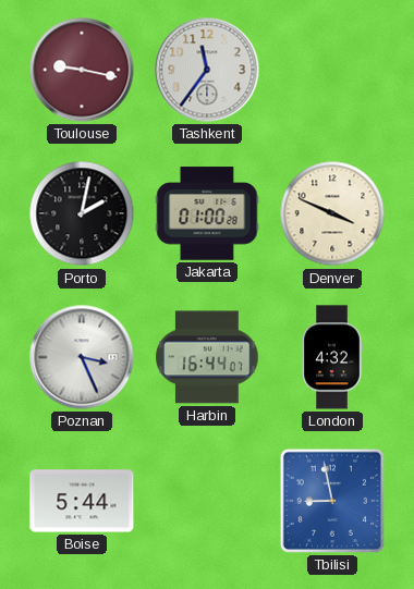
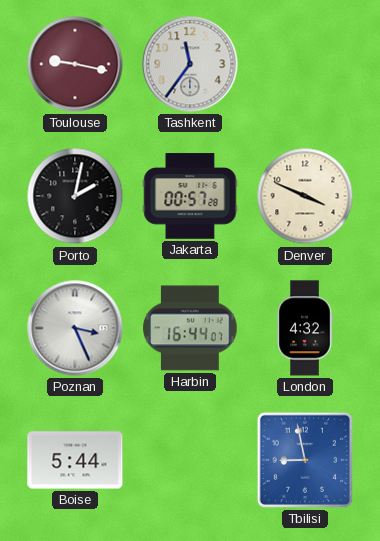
Jakarta: 01:00 -> 00:57 (190, 196)
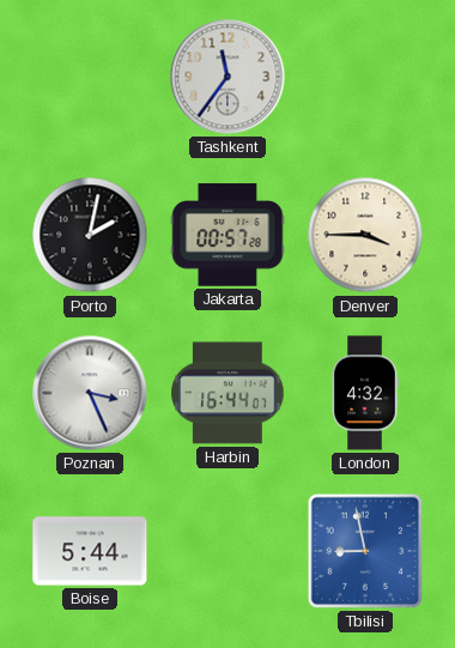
Toulouse: 9:17 -> none (75, 64)
Denver: 3:49 -> 3:45 (365, 235)
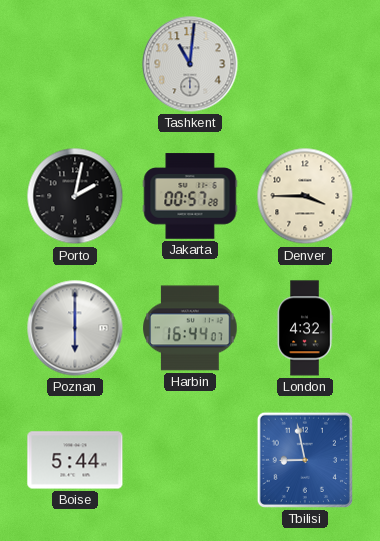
Tashkent: 11:36 -> 11:01 (190, 64)
Poznan: 3:26 -> 6:00 (75, 328)
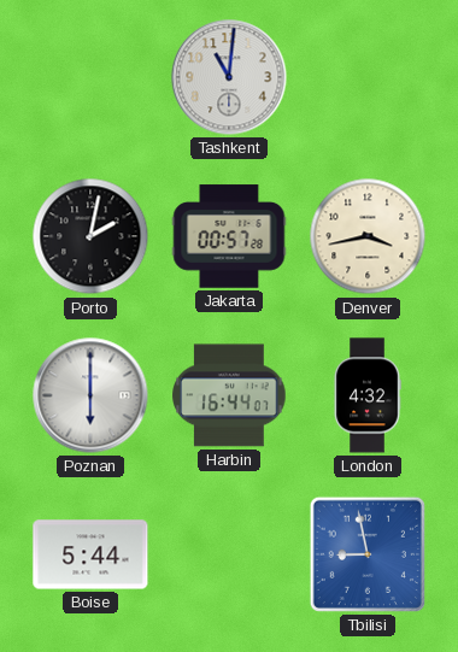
Denver: 3:45 -> 3:43 (368, 236)
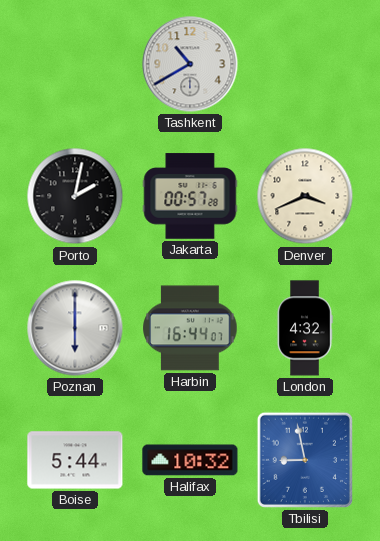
Tashkent: 11:01 -> 10:40 (190, 64)
Denver: 3:43 -> 3:41 (305, 196)
Halifax: none -> 10:32 (190, 460)
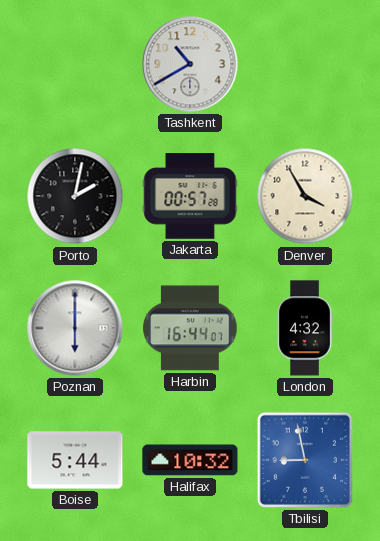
Denver: 3:41 -> 3:55 (305, 196)
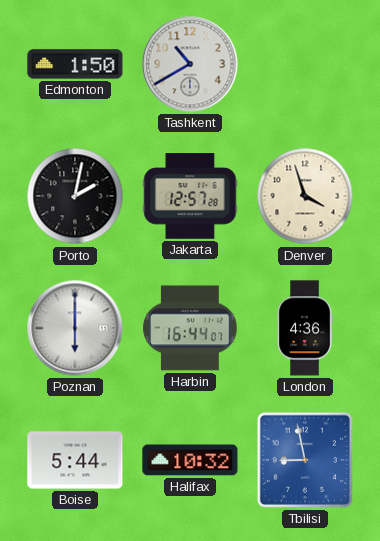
Edmonton: none -> 1:50 (75, 64)
Jakarta: 00:57 -> 12:57 (190, 196)
Denver: 3:55 -> 3:57 (305, 196)
London: 4:32 -> 4:36 (305, 328)
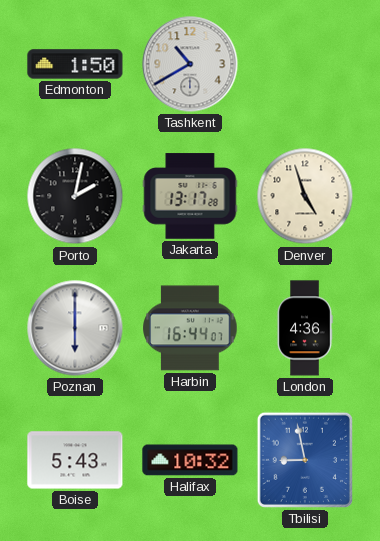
Jakarta: 12:57 -> 13:17 (190, 196)
Denver: 3:57 -> 4:57 (305, 196)
Boise: 5:44 -> 5:43 (75, 460)
